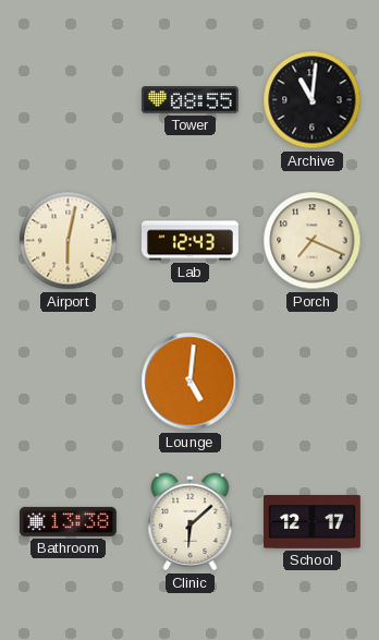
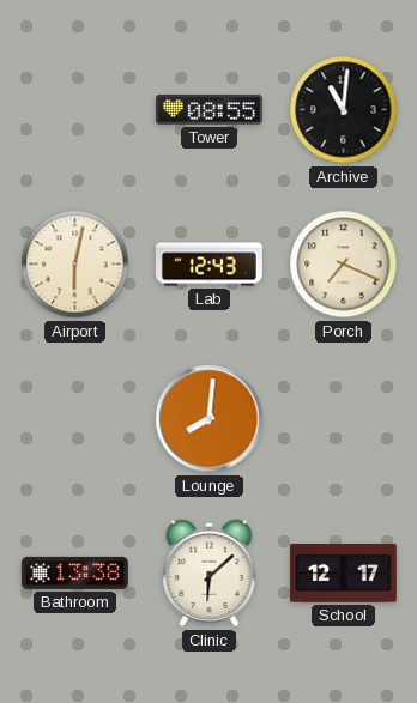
Lounge: 5:01 -> 8:01 (210, 419)
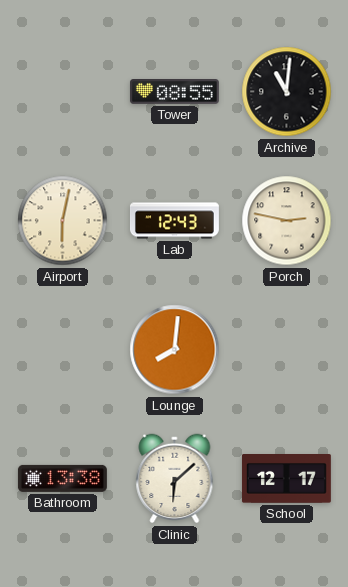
Porch: 7:19 -> 2:47 (287, 221)
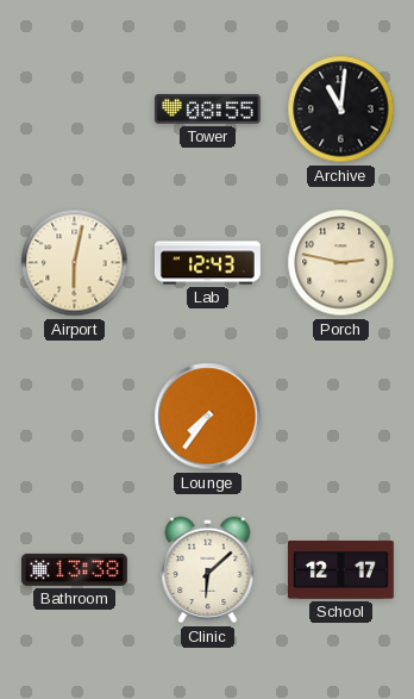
Lounge: 8:01 -> 7:36 (208, 417)
